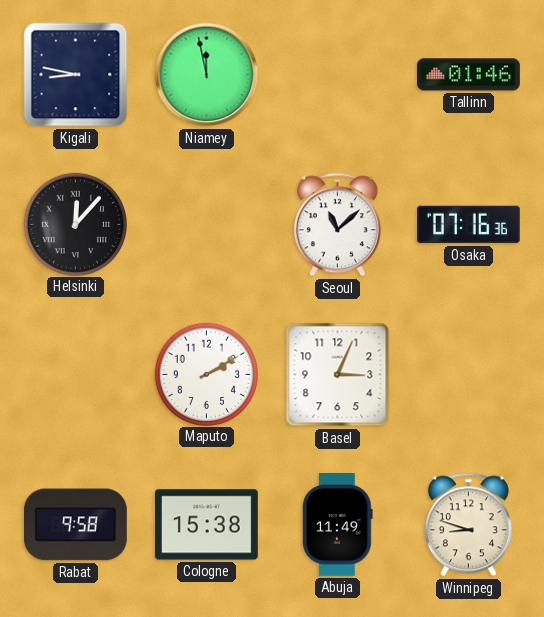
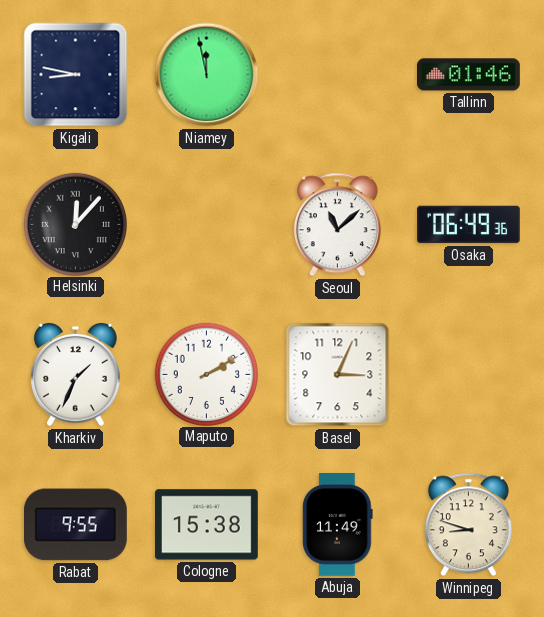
Osaka: 07:16 -> 06:49 (469, 225)
Kharkiv: none -> 1:34 (76, 375)
Rabat: 9:58 -> 9:55 (75, 525)
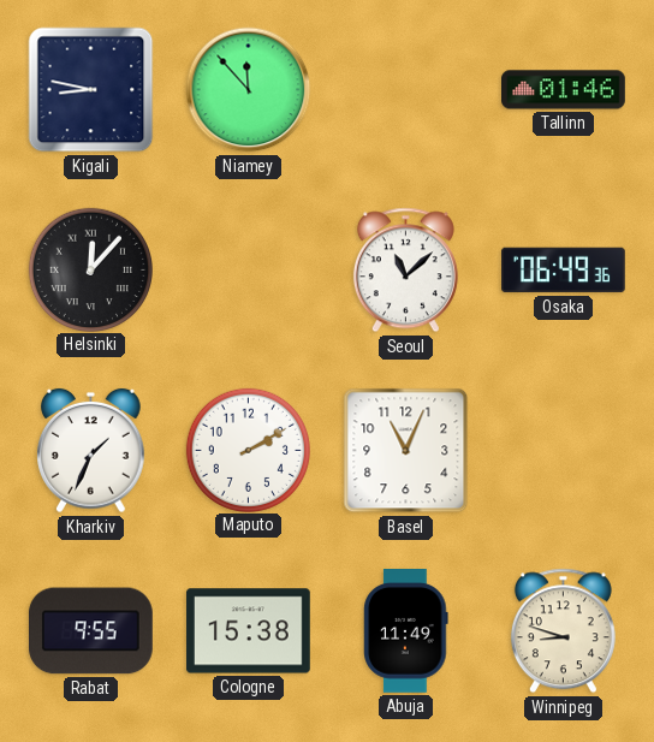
Niamey: 11:58 -> 11:53 (249, 90)
Basel: 3:04 -> 11:04 (406, 451)
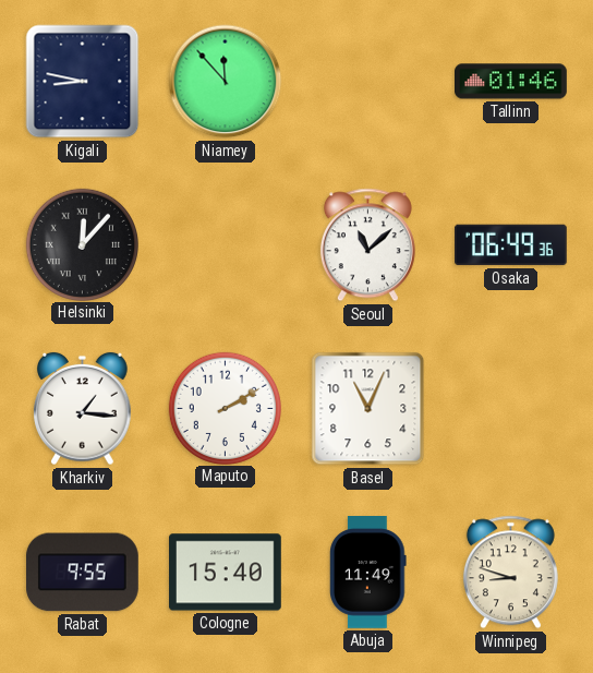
Kharkiv: 1:34 -> 1:16 (83, 409)
Cologne: 15:38 -> 15:40 (226, 573)
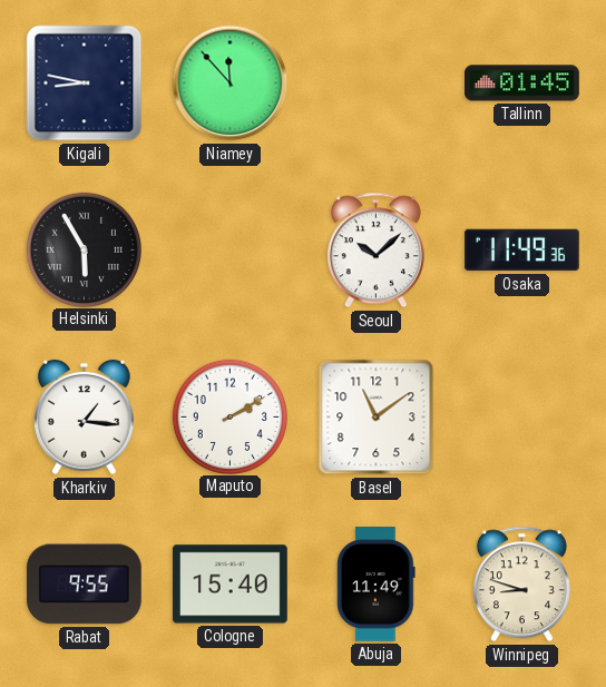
Tallinn: 01:46 -> 01:45 (522, 84)
Helsinki: 12:07 -> 5:55 (84, 249)
Seoul: 11:08 -> 10:08 (375, 251)
Osaka: 06:49 -> 11:49 (522, 251)
Basel: 11:04 -> 11:09 (377, 418)
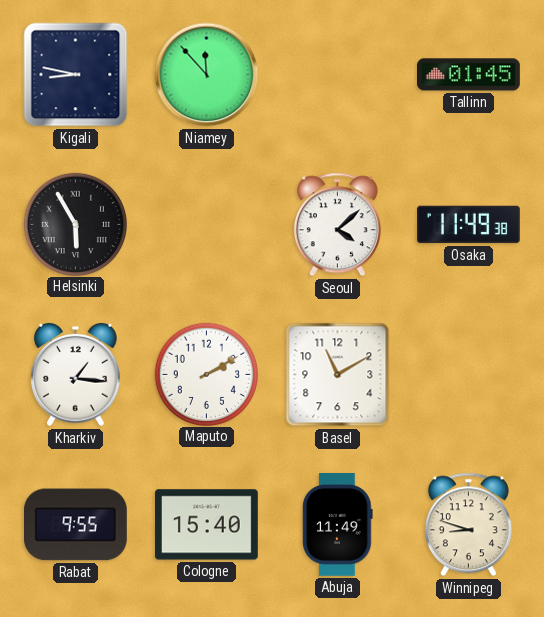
Seoul: 10:08 -> 4:08 (337, 225)
Osaka: 11:49:36 -> 11:49:38 (469, 225)
Basel: 11:09 -> 11:10 (338, 375)
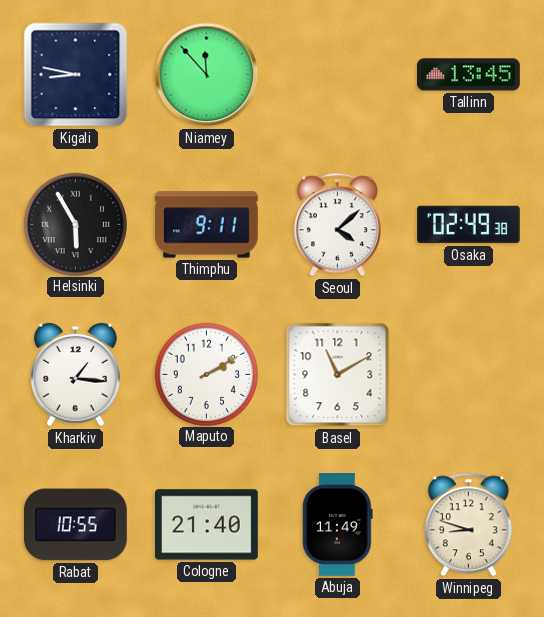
Tallinn: 01:45 -> 13:45 (469, 75)
Thimphu: none -> 9:11 (207, 225)
Osaka: 11:49 -> 02:49 (469, 225)
Rabat: 9:55 -> 10:55 (75, 525)
Cologne: 15:40 -> 21:40 (207, 525)
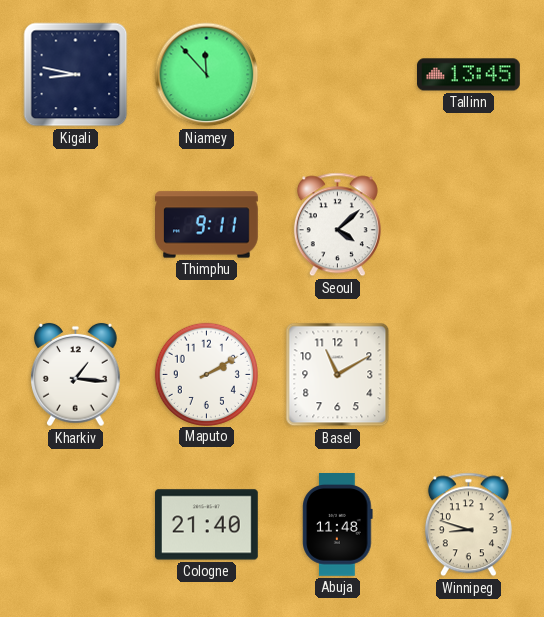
Helsinki: 5:55 -> none (75, 224)
Osaka: 02:49 -> none (469, 225)
Rabat: 10:55 -> none (75, 525)
Abuja: 11:49 -> 11:48 (338, 525)
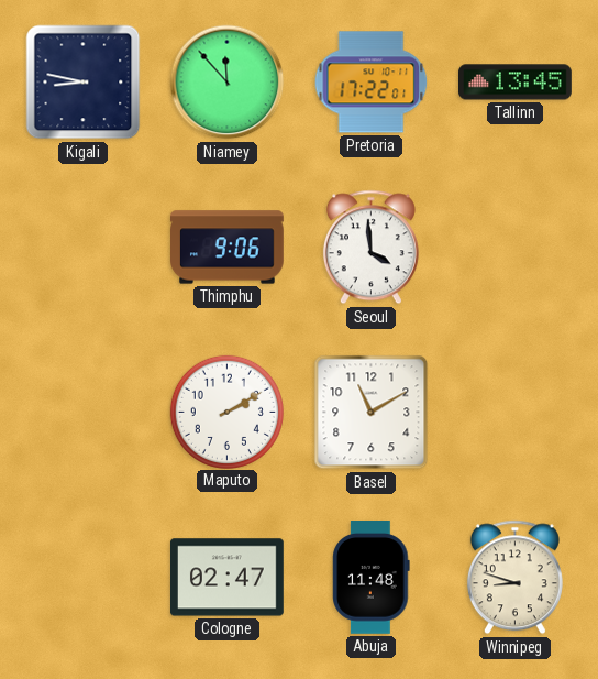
Pretoria: none -> 17:22 (372, 83)
Thimphu: 9:11 -> 9:06 (228, 248)
Seoul: 4:08 -> 3:59 (370, 248)
Kharkiv: 1:16 -> none (76, 375)
Cologne: 21:40 -> 02:47 (228, 578)
